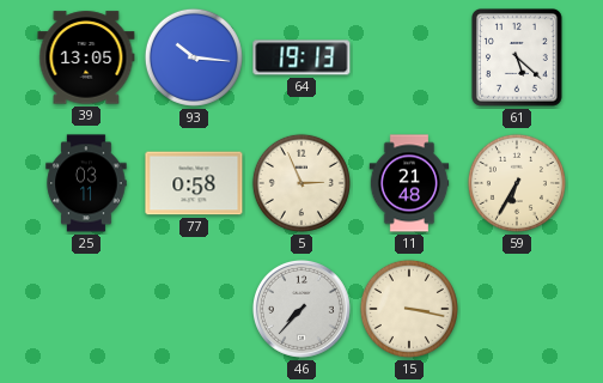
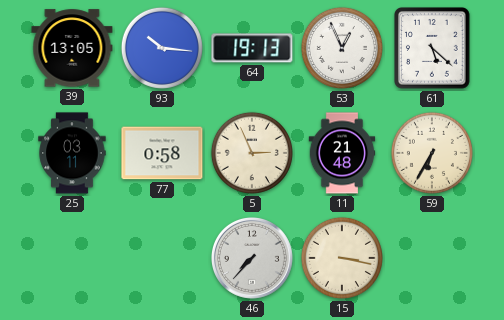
53: none -> 12:56 (342, 48)
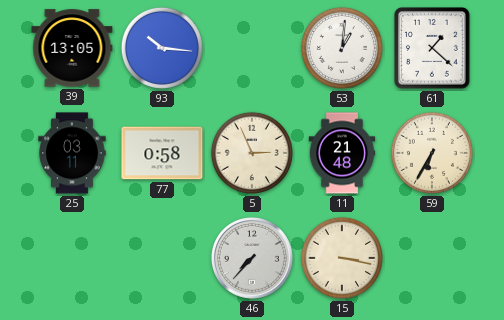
64: 19:13 -> none (252, 48)
53: 12:56 -> 1:01 (342, 48)
61: 5:22 -> 1:22 (433, 49)
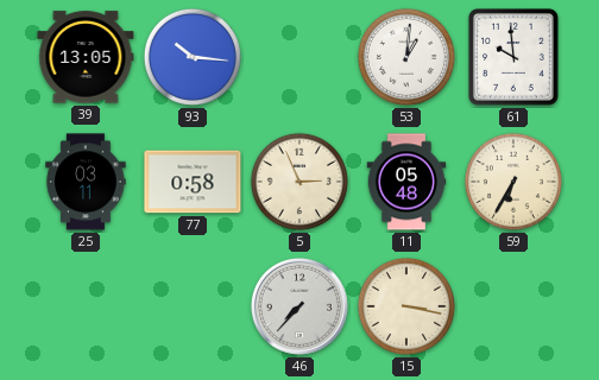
61: 1:22 -> 9:59 (515, 58)
11: 21:48 -> 05:48 (406, 182)
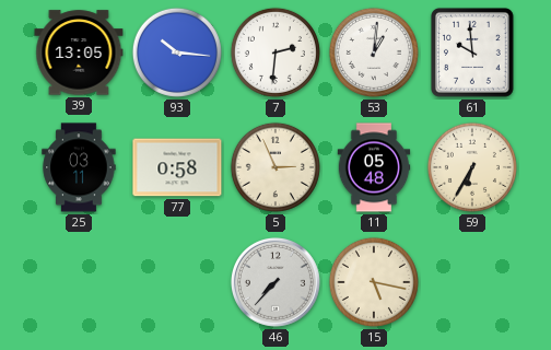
7: none -> 2:31 (275, 52)
15: 3:17 -> 5:17 (374, 282)
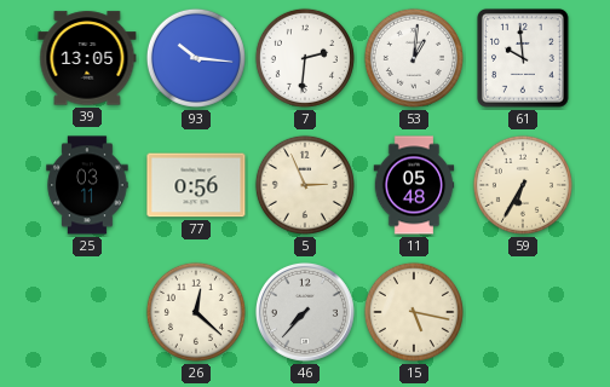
77: 0:58 -> 0:56 (196, 185)
26: none -> 12:22 (196, 312)
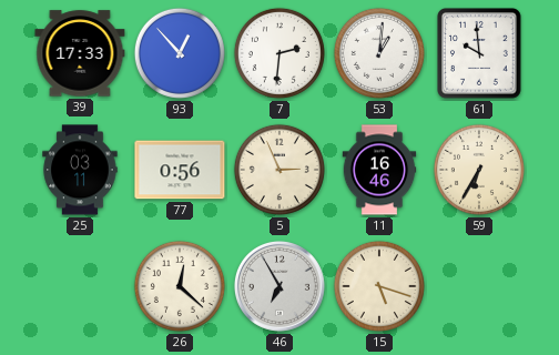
39: 13:05 -> 17:33 (80, 53)
93: 10:16 -> 12:53 (180, 53)
11: 05:48 -> 16:46 (379, 170)
46: 7:37 -> 6:55 (279, 286)
15: 5:17 -> 5:18 (379, 286)
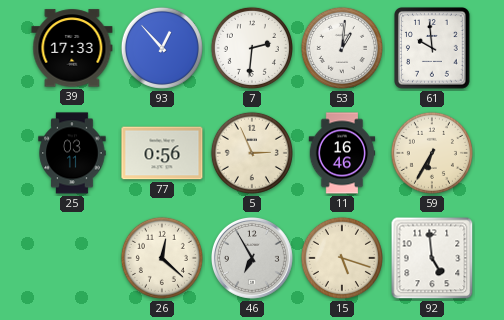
92: none -> 4:59 (432, 258)
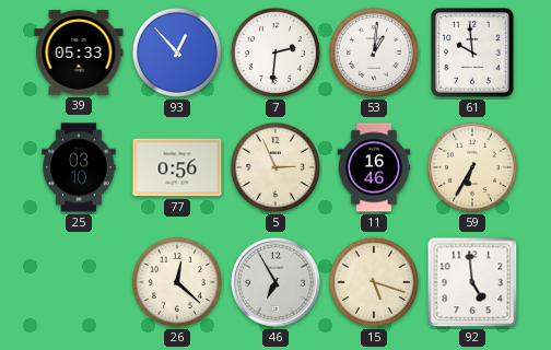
39: 17:33 -> 05:33 (79, 52)
25: 03:11 -> 03:10 (79, 167)
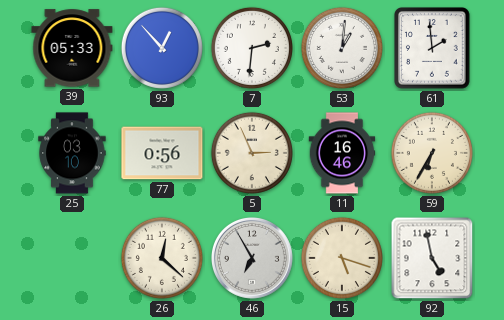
61: 9:59 -> 1:59 (433, 49)
92: 4:59 -> 4:58 (432, 258)
